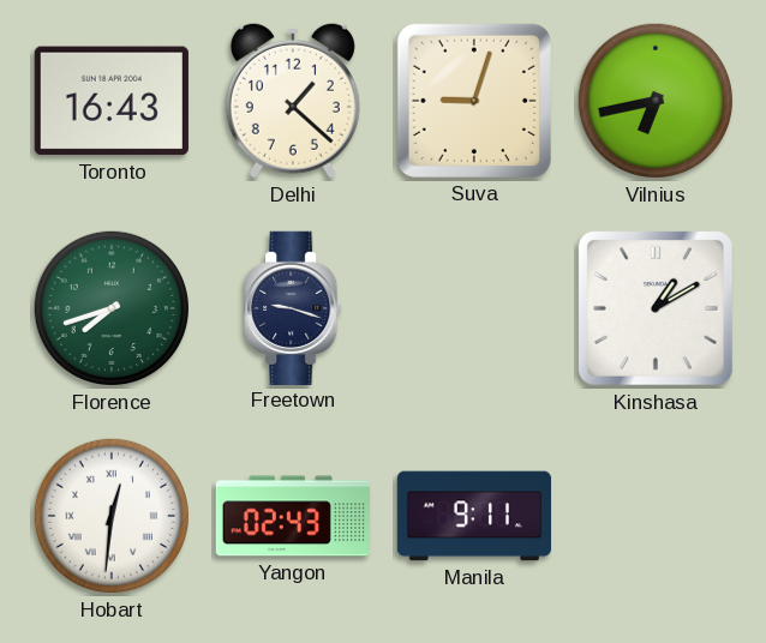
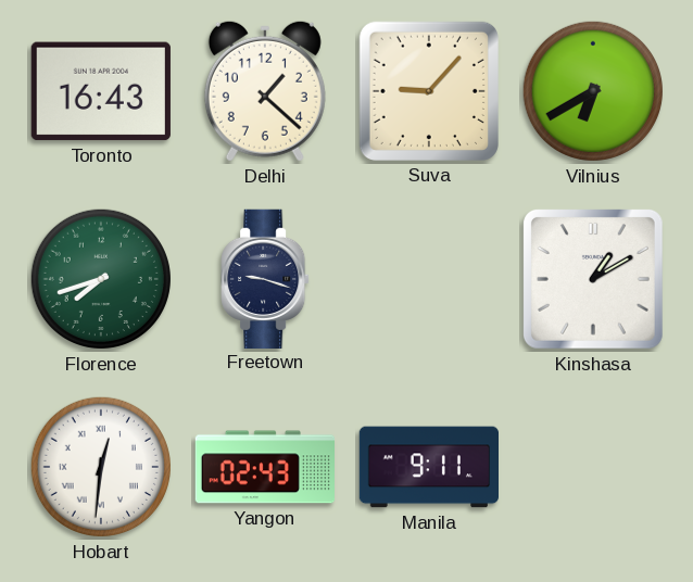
Suva: 9:03 -> 9:07 (429, 91)
Vilnius: 6:43 -> 6:40 (593, 91)
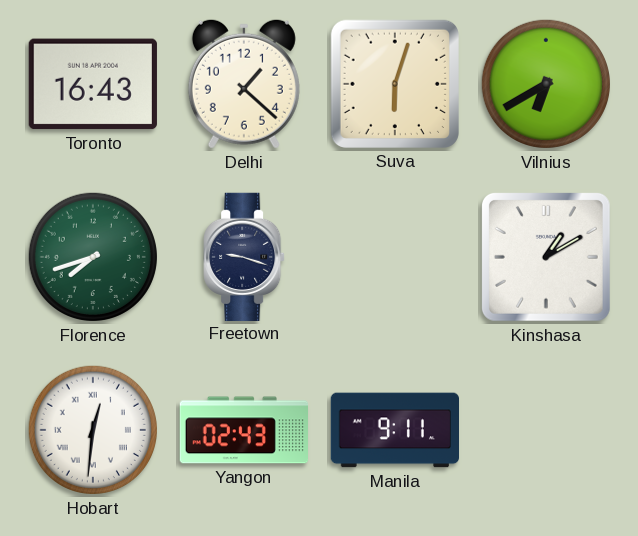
Suva: 9:07 -> 6:03 (395, 84)
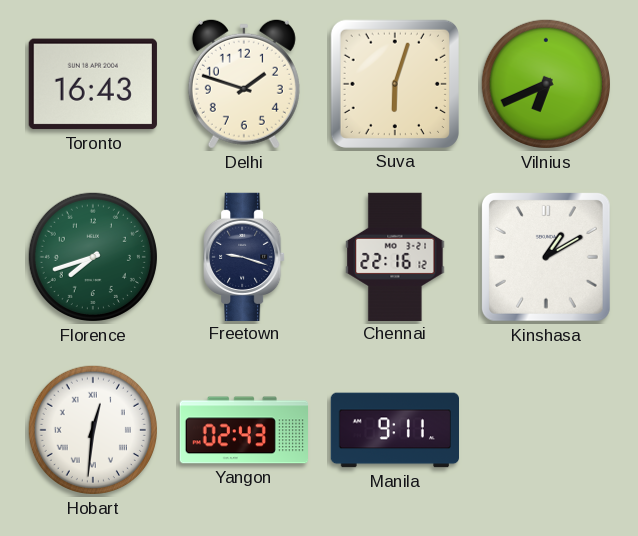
Delhi: 1:22 -> 1:48 (244, 84)
Vilnius: 6:40 -> 6:41 (546, 84)
Chennai: none -> 22:16 (395, 256)
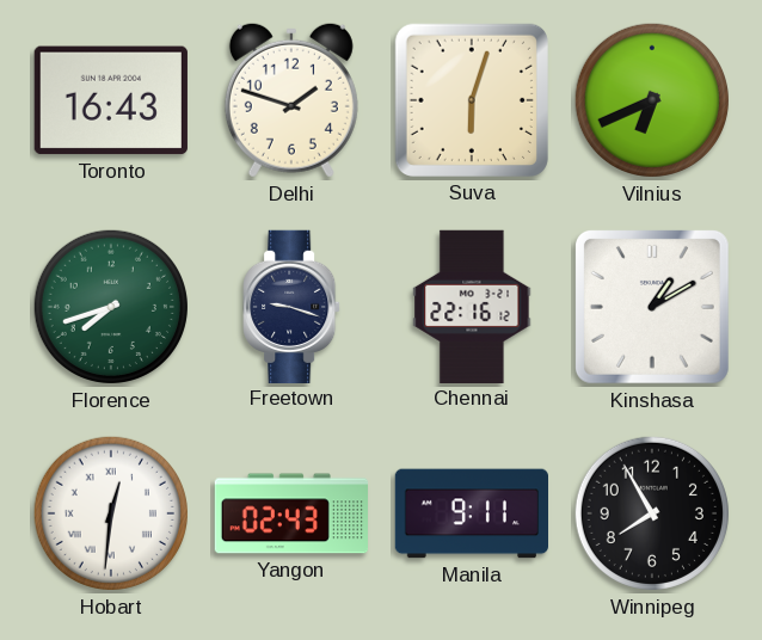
Winnipeg: none -> 7:55 (652, 513)
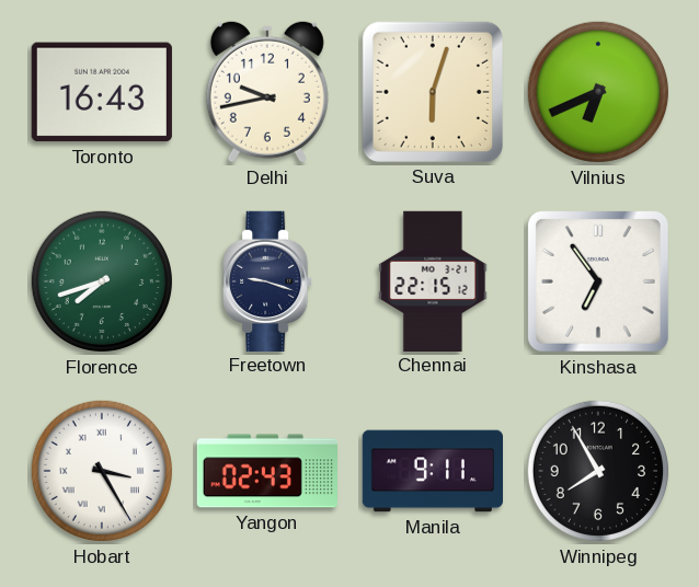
Delhi: 1:48 -> 9:43 (267, 92)
Chennai: 22:16 -> 22:15 (433, 280)
Kinshasa: 1:10 -> 6:54 (598, 281)
Hobart: 12:31 -> 3:25 (102, 471)
